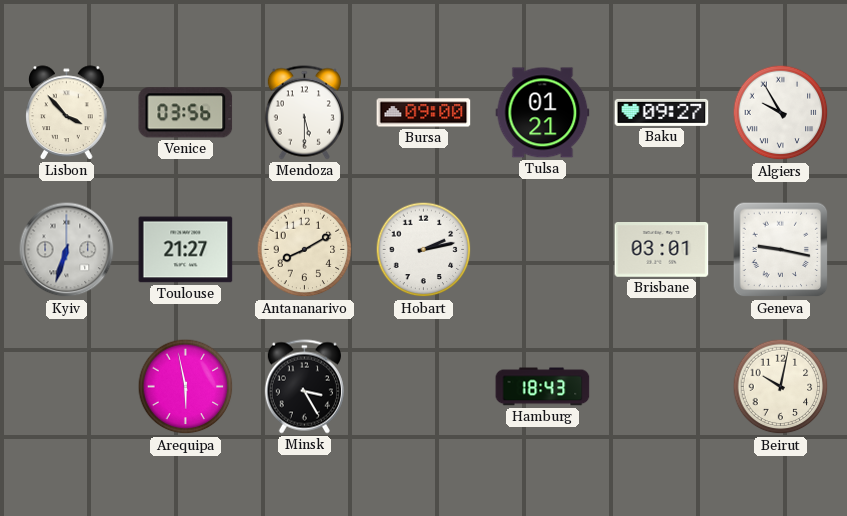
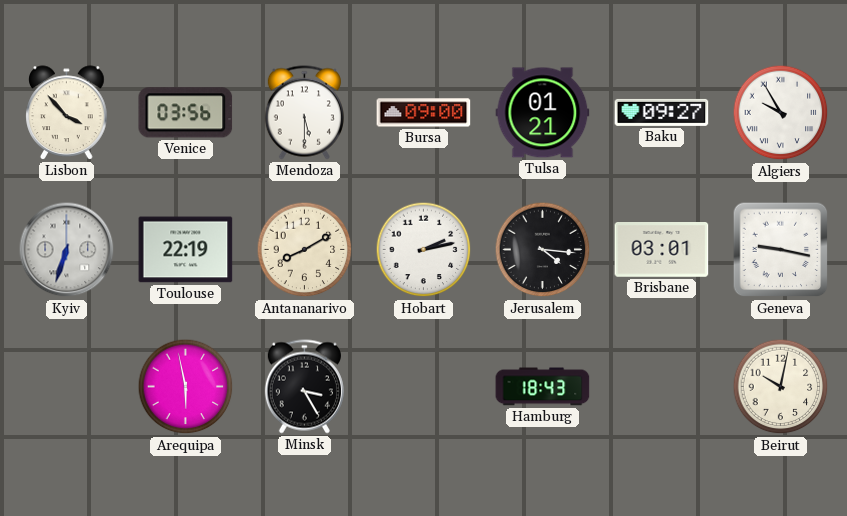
Toulouse: 21:27 -> 22:19 (186, 250)
Jerusalem: none -> 4:16 (543, 250)
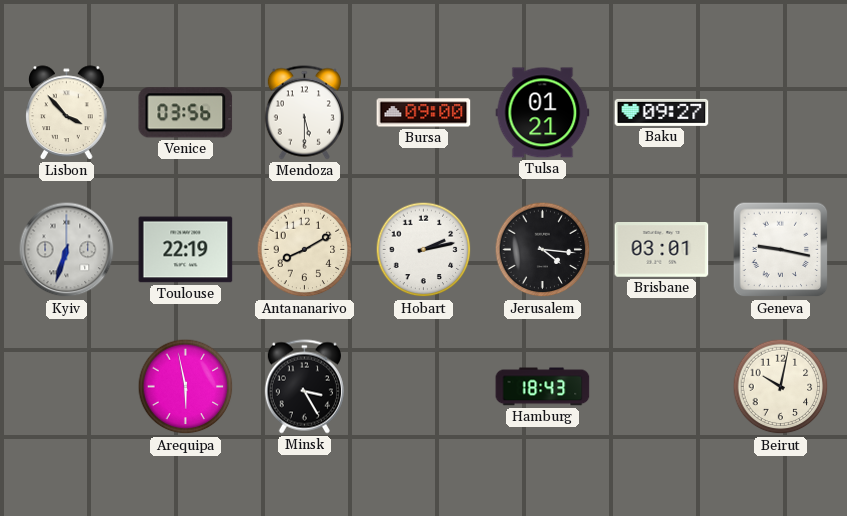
Algiers: 9:55 -> none (781, 113)
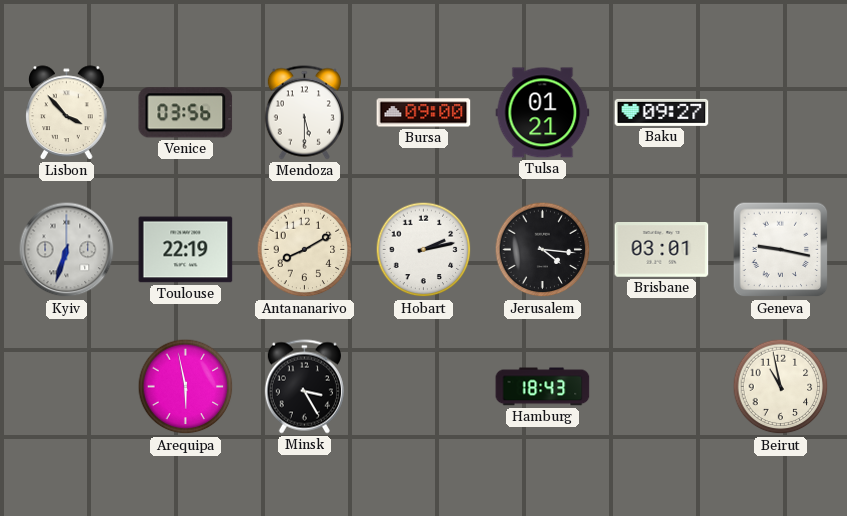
Beirut: 10:02 -> 10:58 (781, 387)
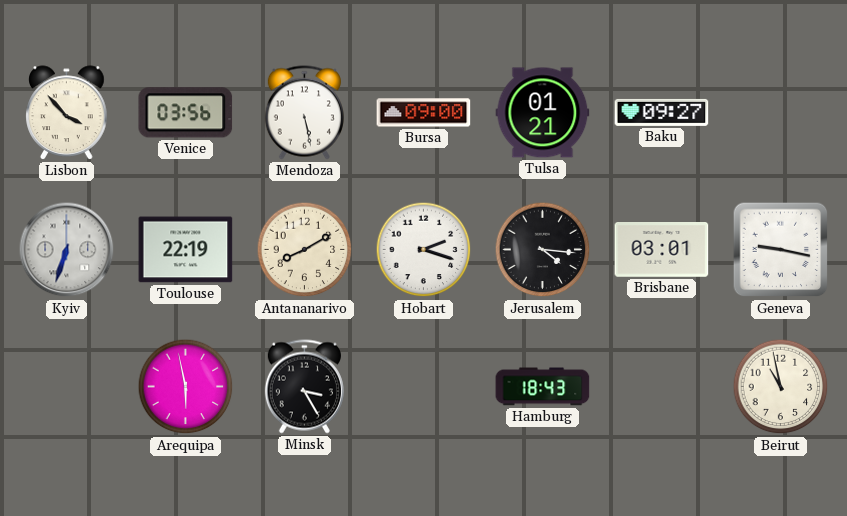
Mendoza: 5:30 -> 5:28 (304, 113)
Hobart: 2:13 -> 2:18 (424, 250)
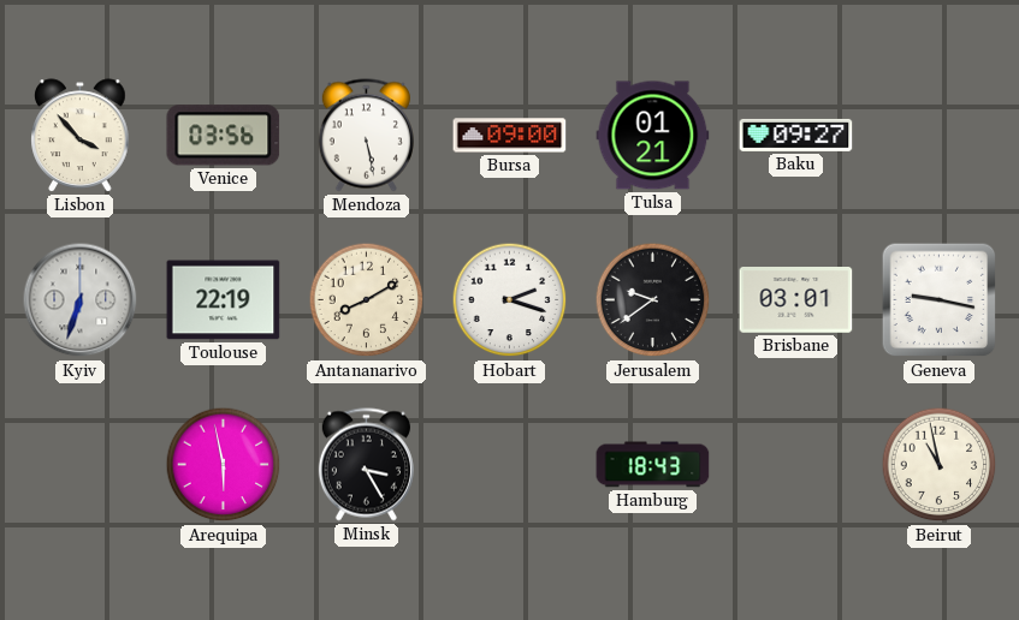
Jerusalem: 4:16 -> 9:39 (653, 300)
